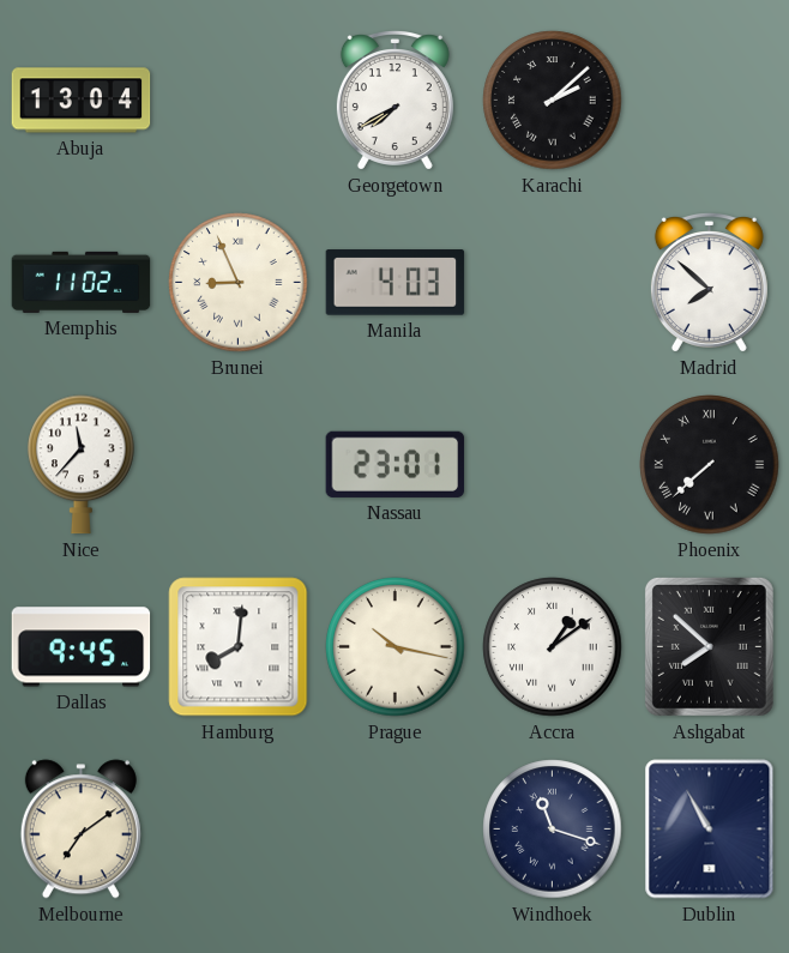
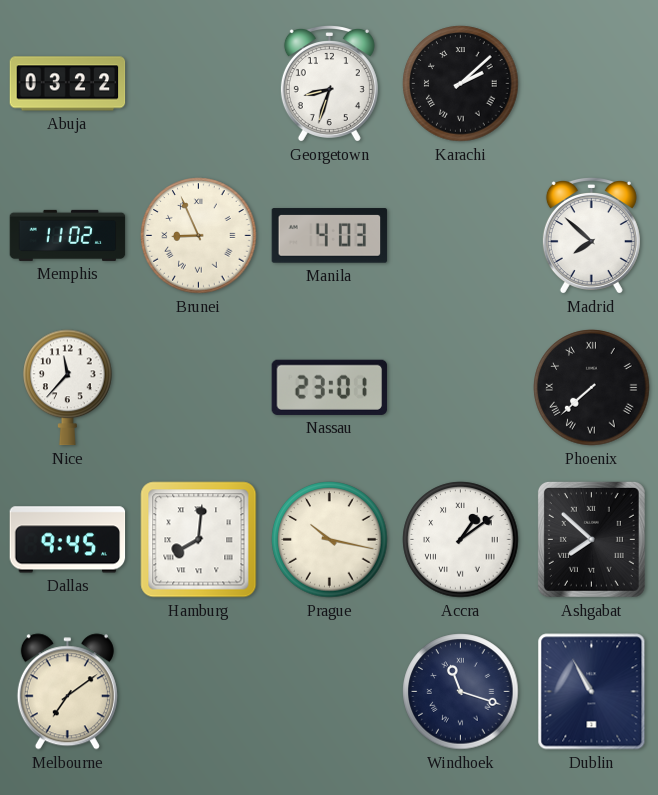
Abuja: 13:04 -> 03:22 (68, 84)
Georgetown: 7:40 -> 8:33 (329, 84)
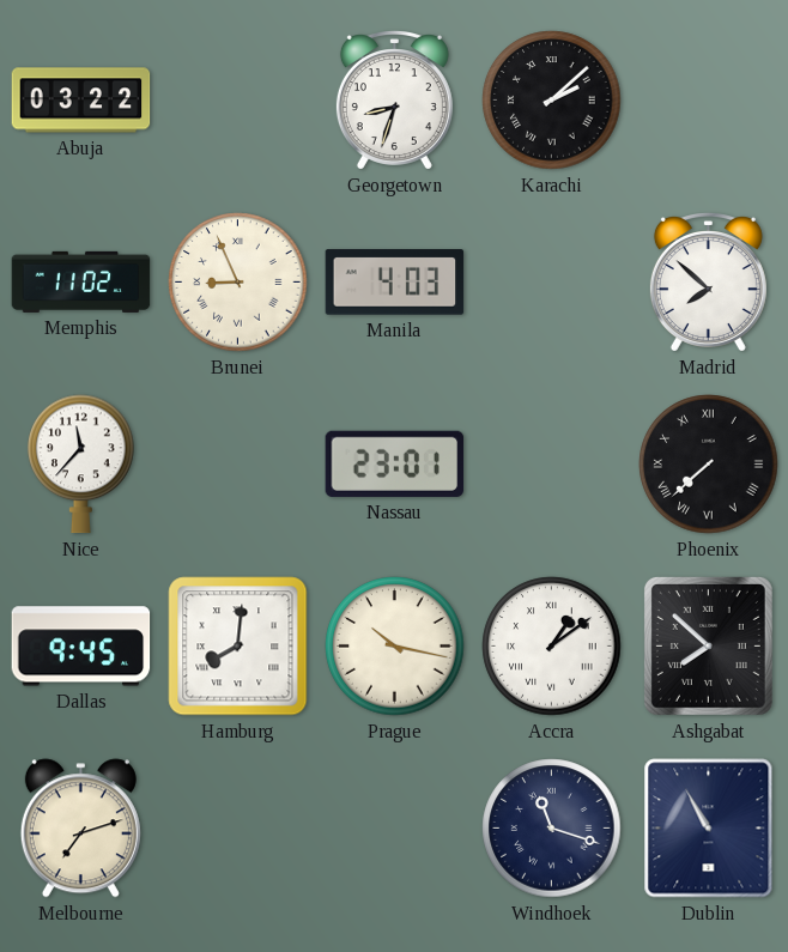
Melbourne: 7:09 -> 7:12 (80, 829)
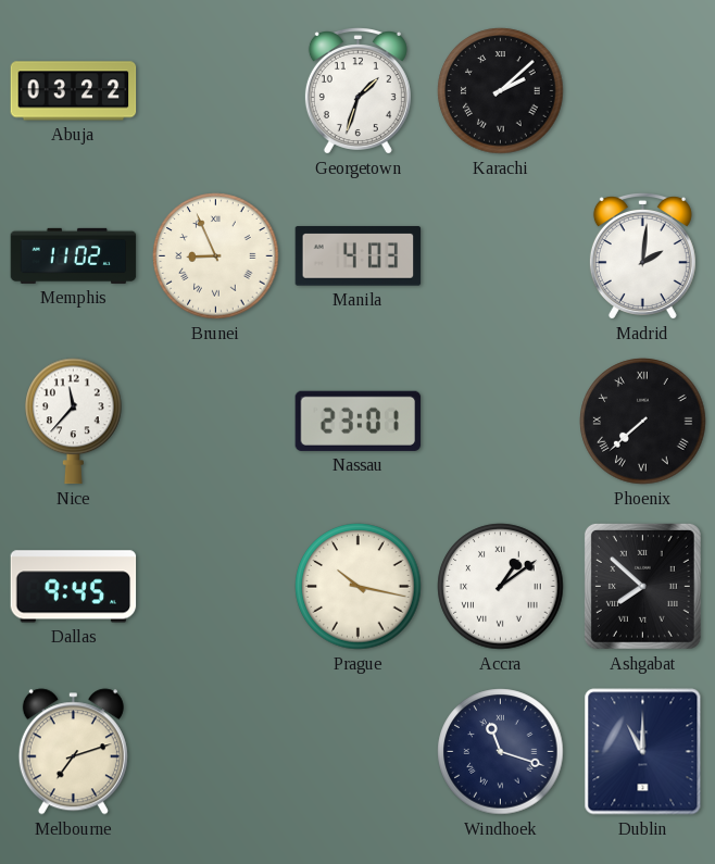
Georgetown: 8:33 -> 1:33 (357, 91)
Madrid: 7:52 -> 2:01 (642, 256)
Hamburg: 8:01 -> none (238, 647)
Dublin: 10:55 -> 11:00 (643, 752)
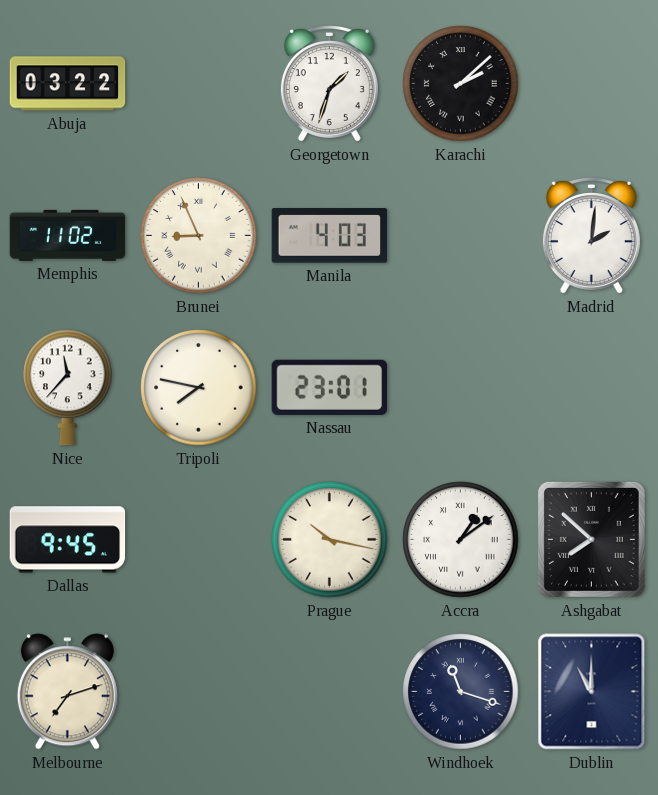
Tripoli: none -> 7:47 (199, 388)
Phoenix: 7:38 -> none (643, 422)
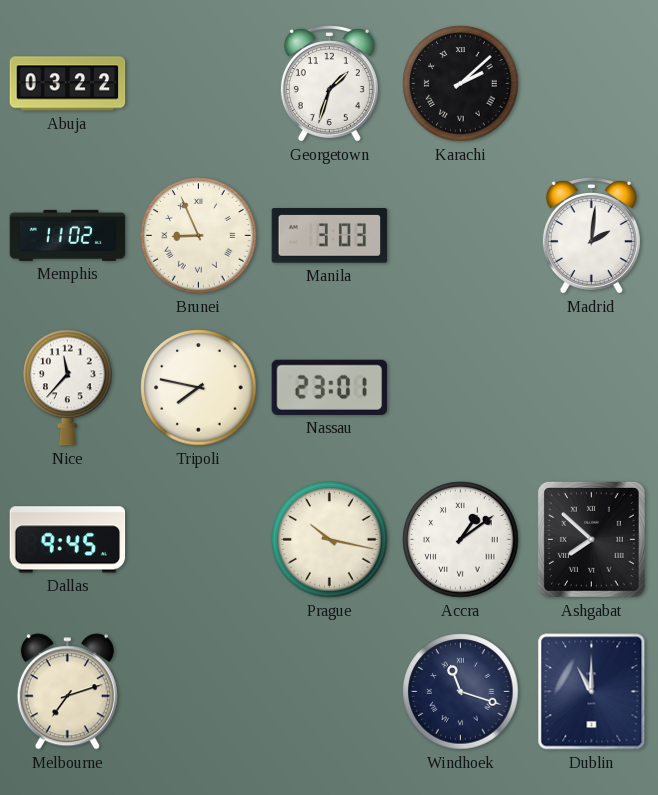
Manila: 4:03 -> 3:03 (330, 236)
